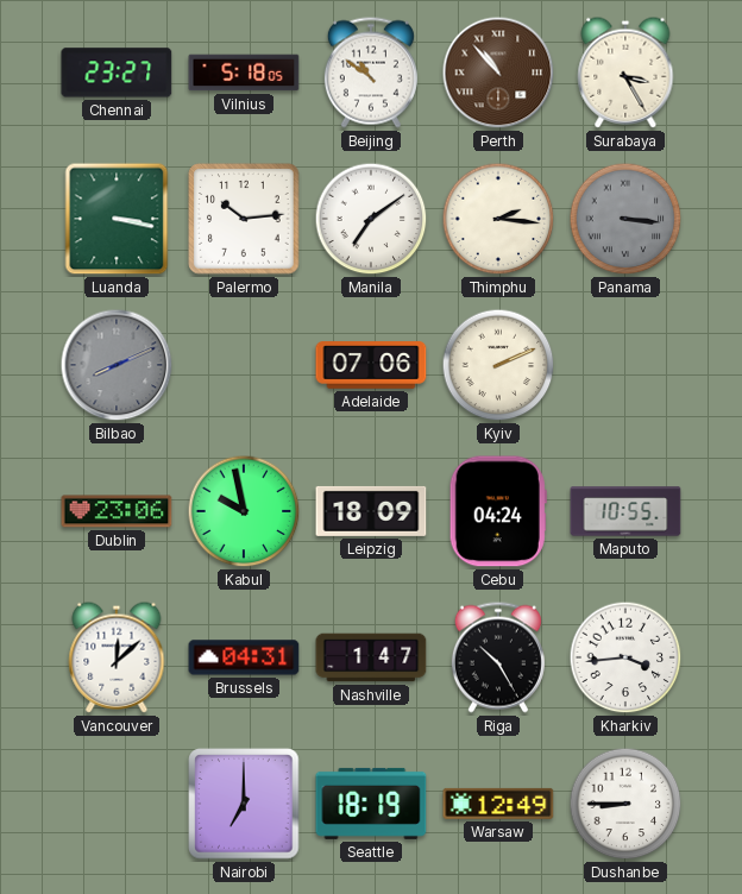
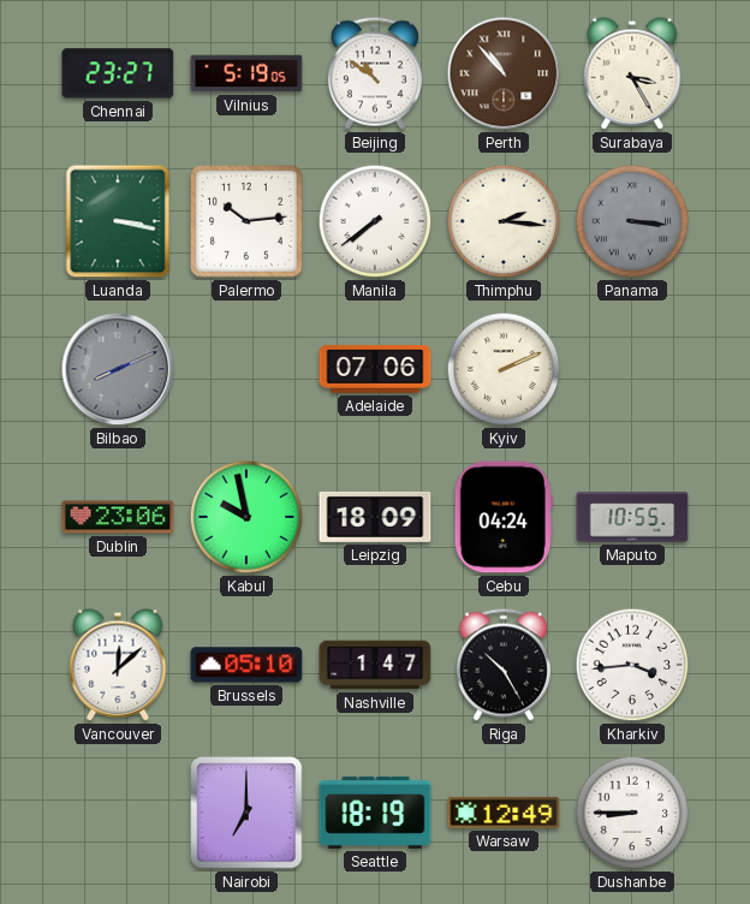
Vilnius: 5:18 -> 5:19 (246, 73)
Manila: 7:09 -> 7:39 (375, 221)
Brussels: 04:31 -> 05:10 (246, 665)
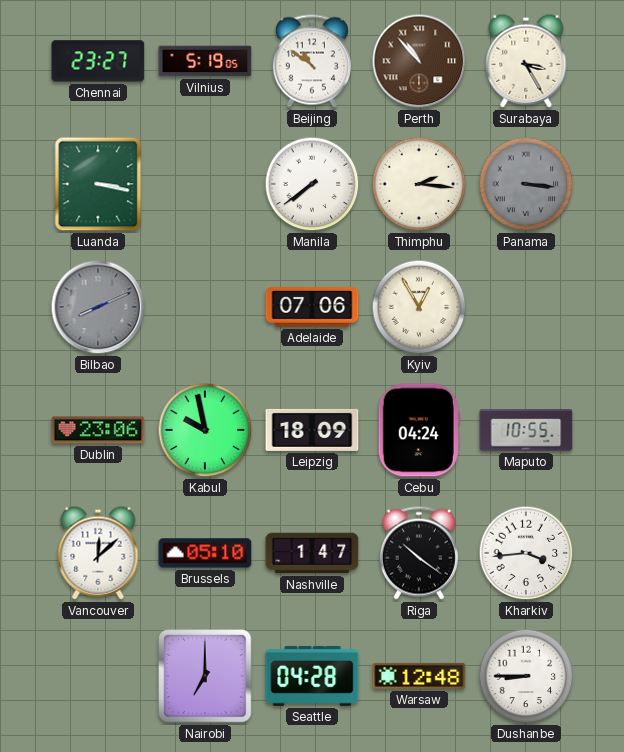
Palermo: 10:14 -> none (246, 221)
Kyiv: 2:11 -> 12:55 (419, 307)
Riga: 10:25 -> 10:21 (419, 553)
Seattle: 18:19 -> 04:28 (312, 676)
Warsaw: 12:49 -> 12:48 (419, 676)
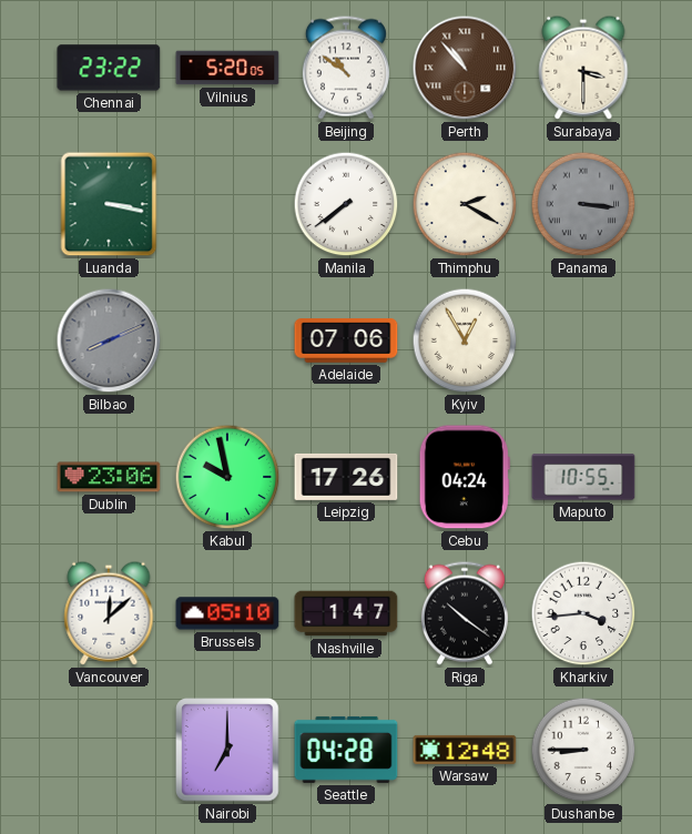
Chennai: 23:27 -> 23:22 (109, 68)
Vilnius: 5:19 -> 5:20 (227, 68)
Surabaya: 3:25 -> 3:30 (583, 68)
Thimphu: 2:16 -> 2:20 (465, 204)
Leipzig: 18:09 -> 17:26 (346, 477)
